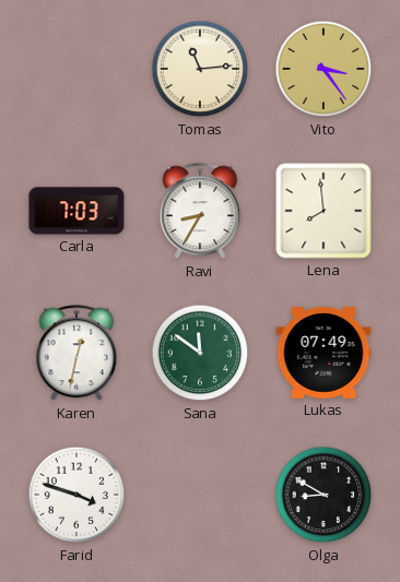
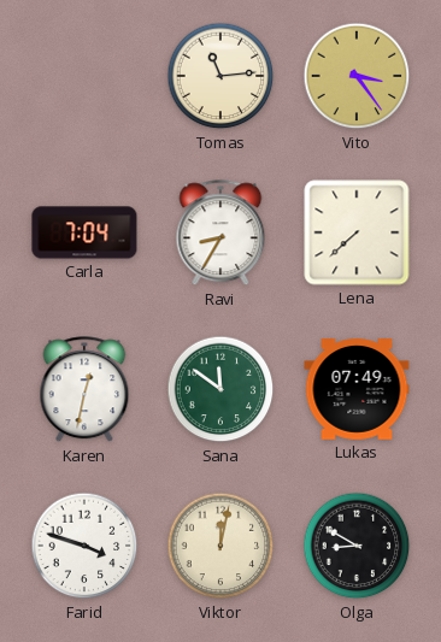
Carla: 7:03 -> 7:04 (84, 232)
Lena: 7:59 -> 7:38 (357, 232)
Viktor: none -> 12:02 (220, 546)
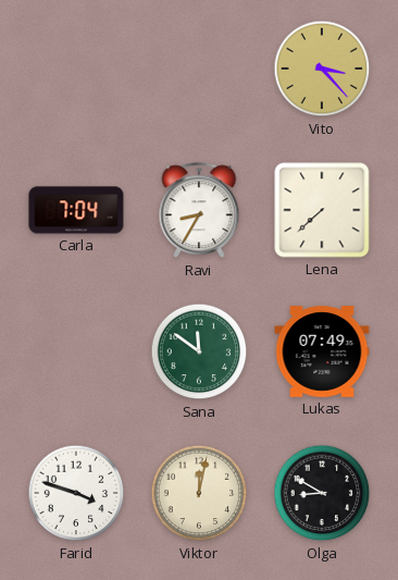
Tomas: 11:14 -> none (220, 76)
Vito: 3:24 -> 3:23 (322, 69)
Karen: 12:32 -> none (84, 390)
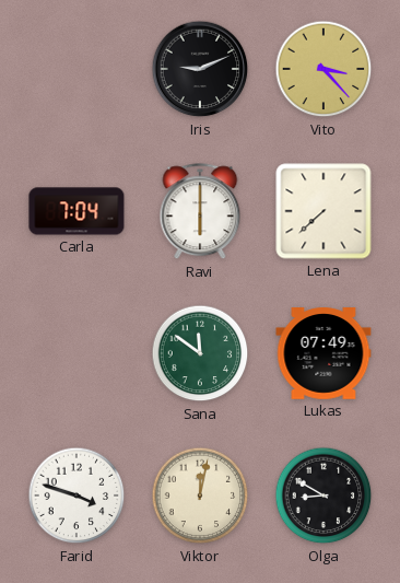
Iris: none -> 9:11 (200, 69)
Ravi: 8:35 -> 6:00 (200, 212)
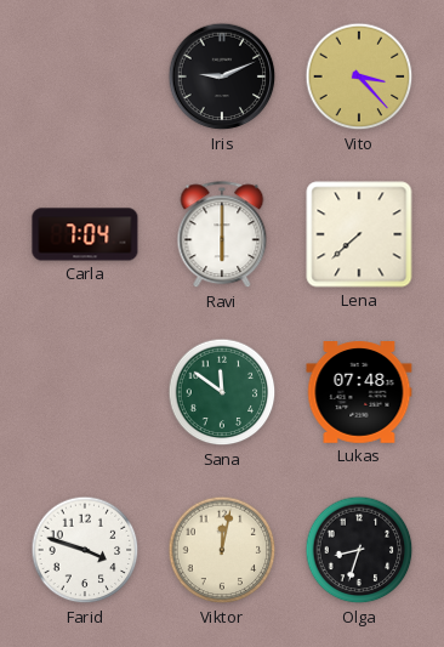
Lukas: 07:49 -> 07:48 (359, 392)
Olga: 8:50 -> 8:33 (359, 550)
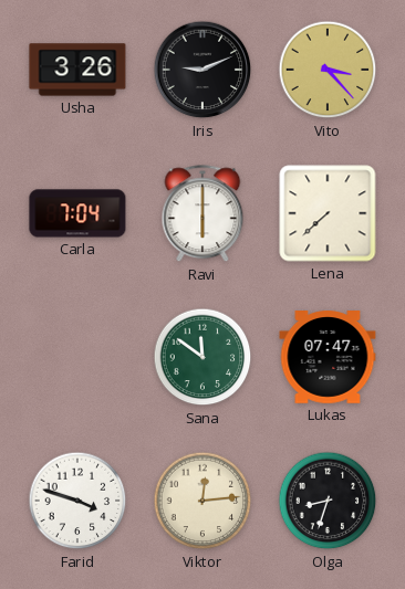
Usha: none -> 3:26 (77, 70)
Lukas: 07:48 -> 07:47 (328, 357)
Viktor: 12:02 -> 12:14 (202, 501)
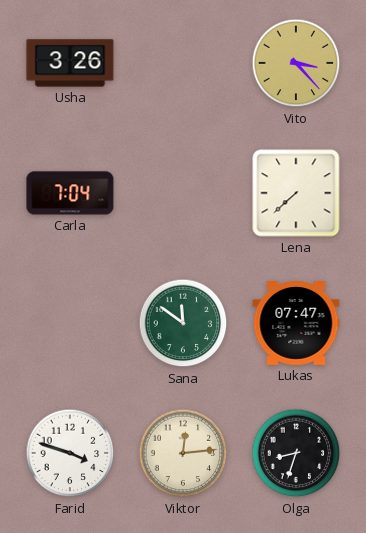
Iris: 9:11 -> none (202, 70)
Ravi: 6:00 -> none (202, 214)
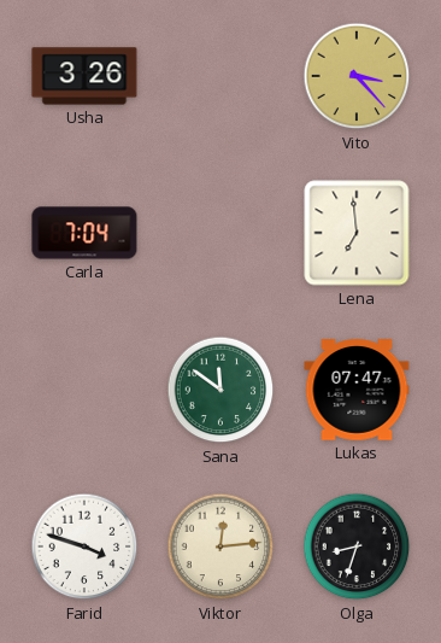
Lena: 7:38 -> 6:59 (357, 233)
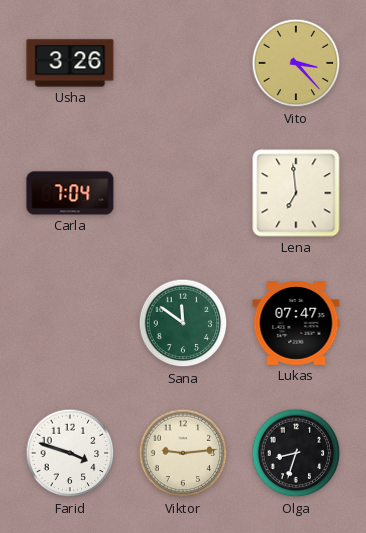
Viktor: 12:14 -> 9:14 (183, 453)
